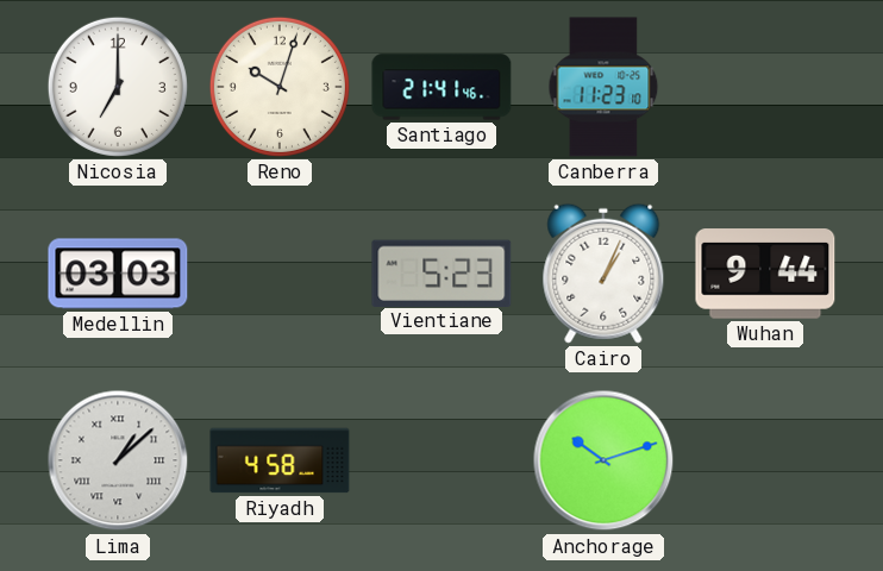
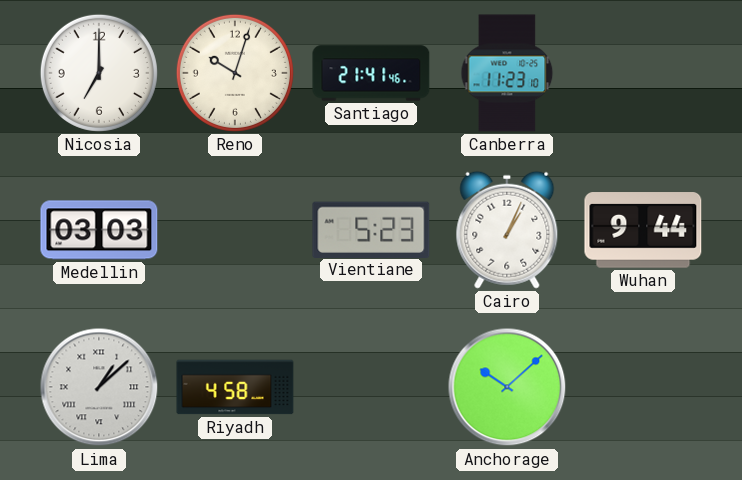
Anchorage: 10:12 -> 10:08 (507, 387)
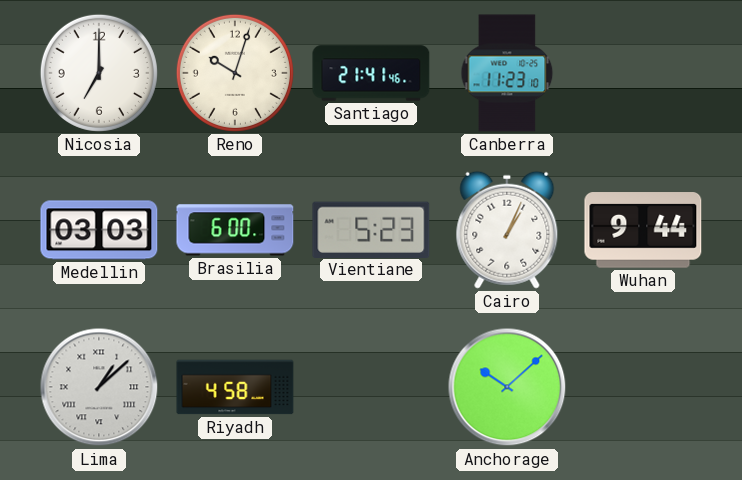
Brasilia: none -> 6:00 (235, 230)
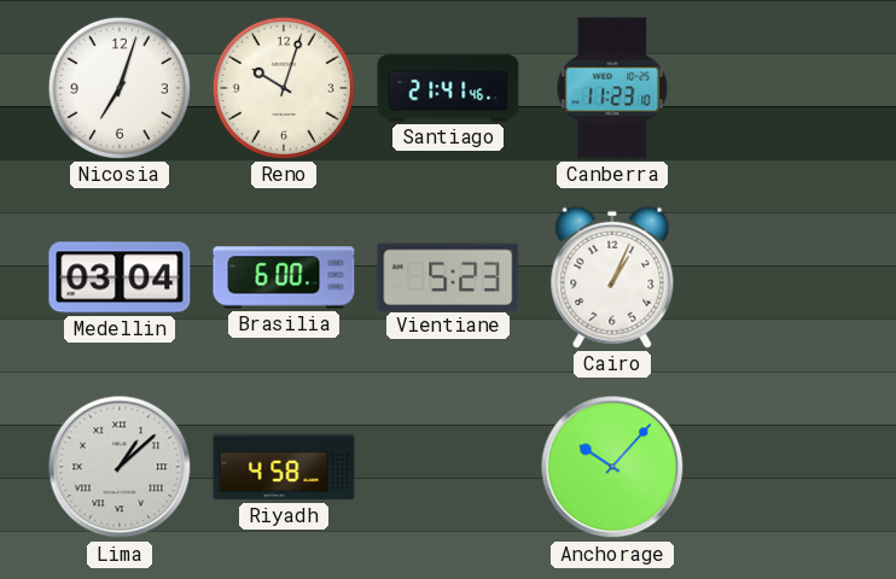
Nicosia: 7:00 -> 7:03 (120, 88)
Medellin: 03:03 -> 03:04 (120, 277)
Wuhan: 9:44 -> none (643, 230)
Anchorage: 10:08 -> 10:07 (612, 467)
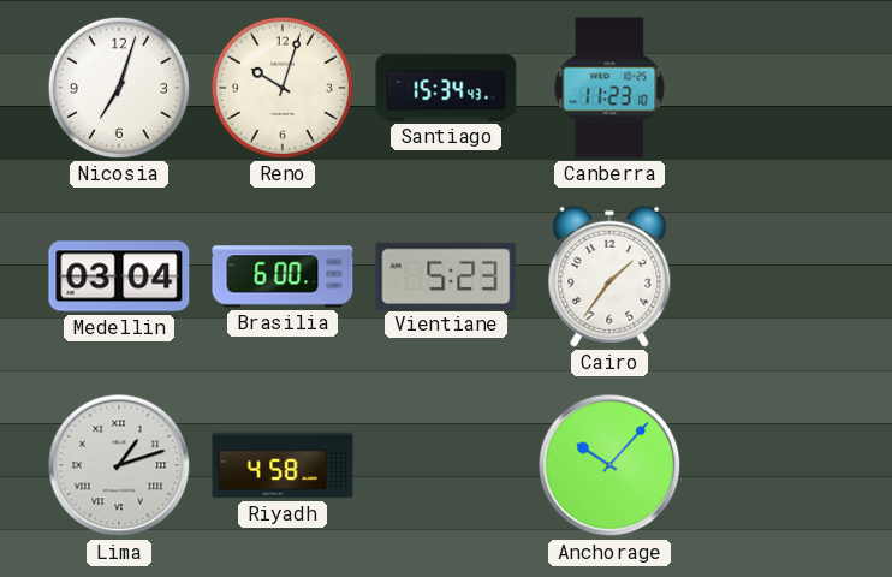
Santiago: 21:41 -> 15:34 (446, 88)
Cairo: 1:04 -> 1:36 (609, 276)
Lima: 1:08 -> 1:12 (119, 465)
